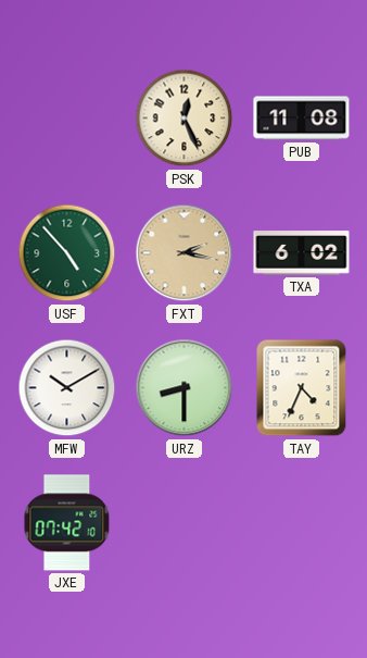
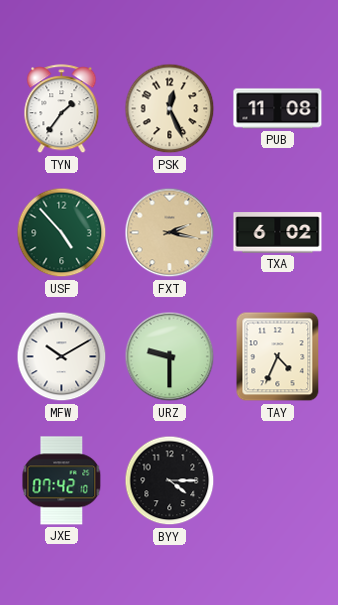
TYN: none -> 1:36 (62, 109)
URZ: 8:30 -> 9:30 (170, 357)
BYY: none -> 4:15 (170, 481)
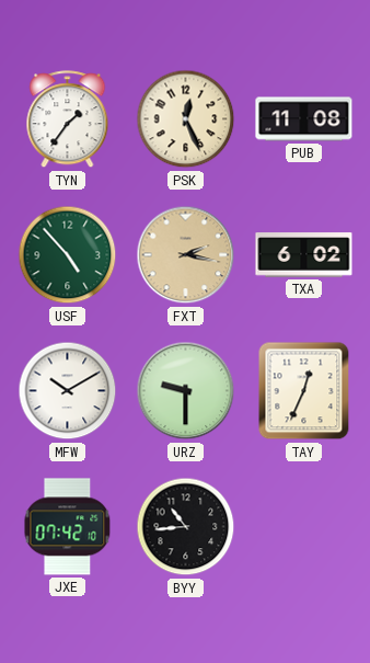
TAY: 4:34 -> 12:34 (304, 391)
BYY: 4:15 -> 10:44 (186, 527)
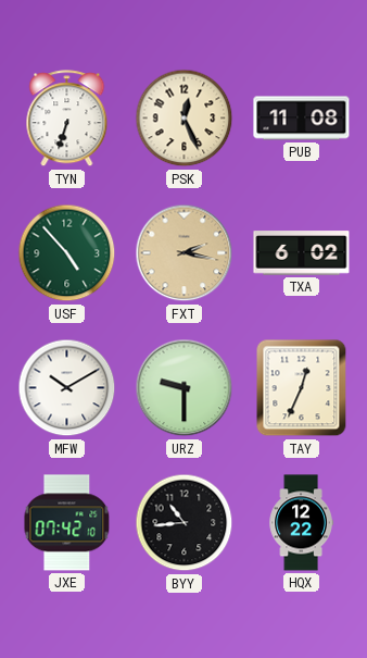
TYN: 1:36 -> 6:33 (67, 119)
HQX: none -> 12:22 (301, 523)
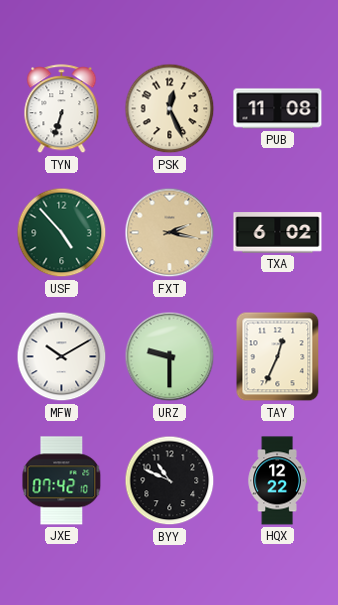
BYY: 10:44 -> 10:49 (170, 481)
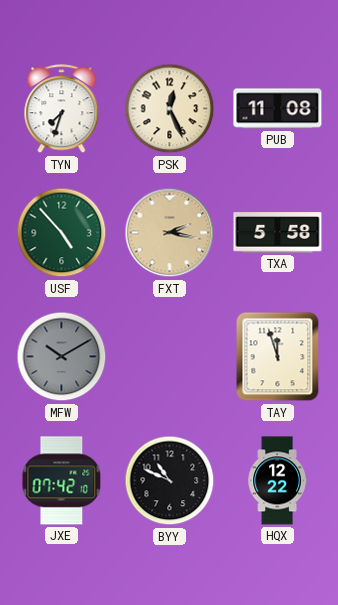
TYN: 6:33 -> 7:33 (62, 109)
TXA: 6:02 -> 5:58 (278, 233)
MFW dial: white -> grey (62, 357)
URZ: 9:30 -> none (170, 357)
TAY: 12:34 -> 11:57 (278, 357)
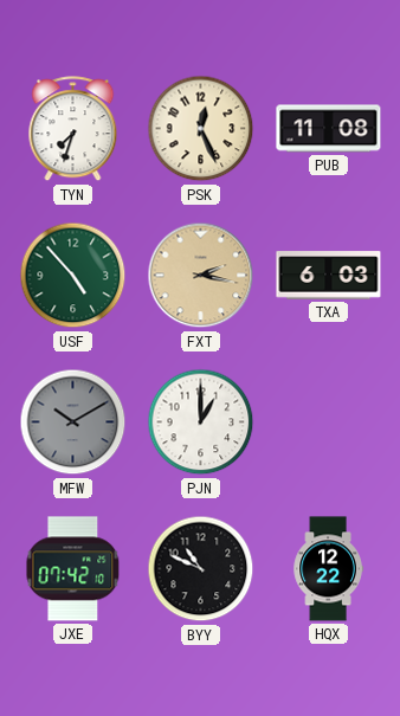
TXA: 5:58 -> 6:03 (329, 276)
PJN: none -> 1:00 (201, 422)
TAY: 11:57 -> none (278, 357)
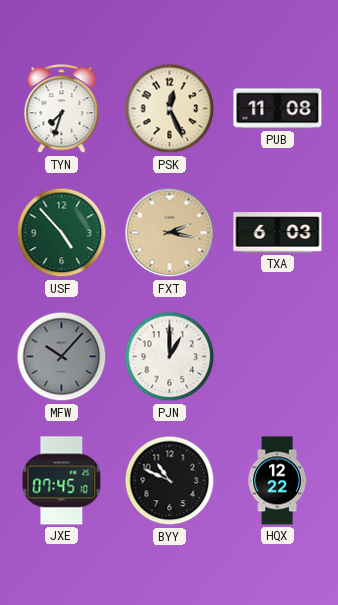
MFW: 10:10 -> 10:07 (62, 357)
JXE: 07:42 -> 07:45 (62, 481)
